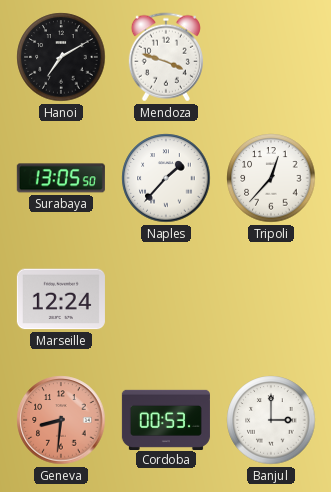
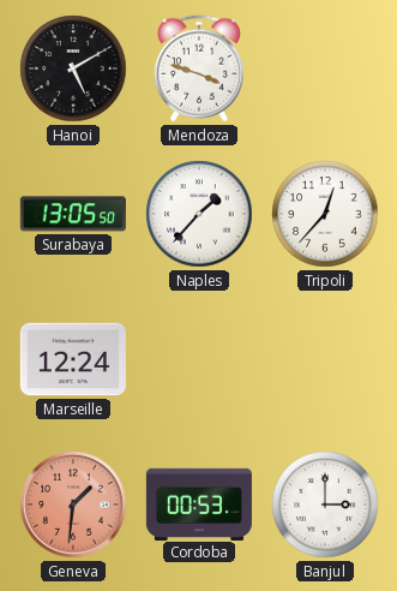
Hanoi: 7:10 -> 5:10 (73, 68)
Geneva: 8:31 -> 1:31 (73, 505)
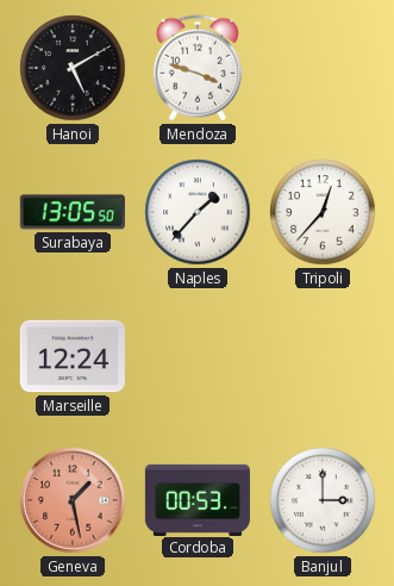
Geneva: 1:31 -> 1:28 (73, 500)
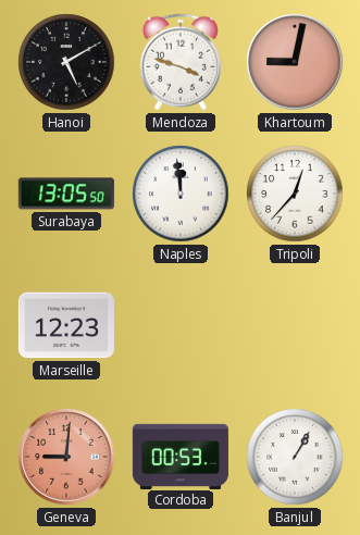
Khartoum: none -> 9:02 (295, 62)
Naples: 1:37 -> 11:59 (181, 194)
Marseille: 12:24 -> 12:23 (66, 325)
Geneva: 1:28 -> 9:01 (66, 457)
Banjul: 3:00 -> 1:05 (295, 457)
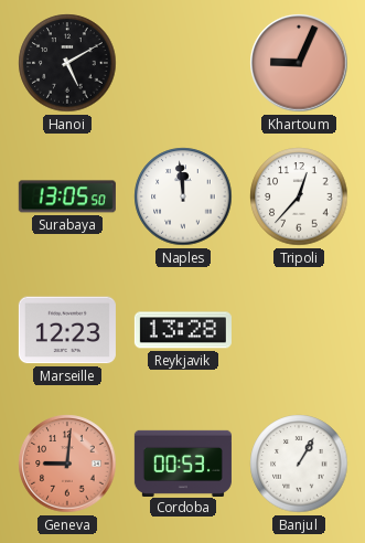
Mendoza: 3:48 -> none (181, 62)
Khartoum: 9:02 -> 9:04 (299, 63)
Reykjavik: none -> 13:28 (183, 330)
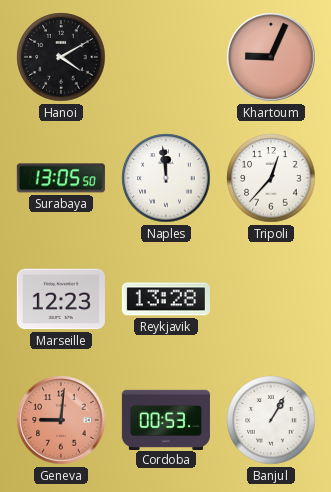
Hanoi: 5:10 -> 4:10 (61, 57)
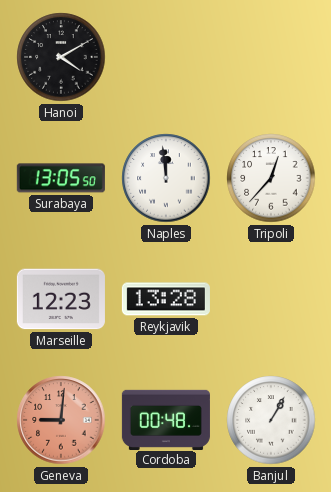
Khartoum: 9:04 -> none (271, 57)
Cordoba: 00:53 -> 00:48 (166, 419)
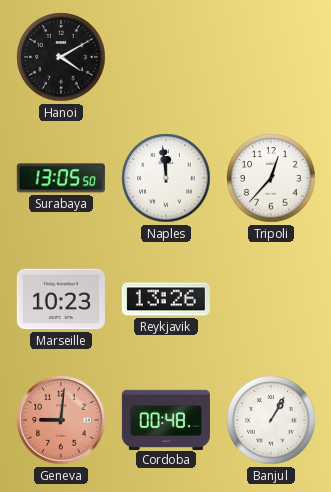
Marseille: 12:23 -> 10:23 (61, 299)
Reykjavik: 13:28 -> 13:26 (166, 299)
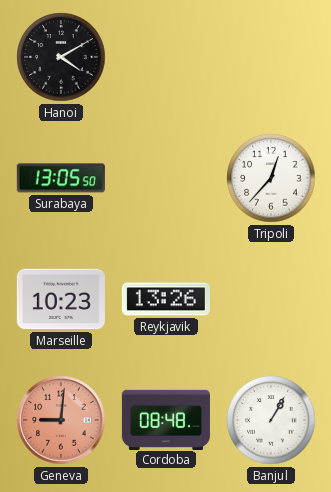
Naples: 11:59 -> none (166, 178)
Cordoba: 00:48 -> 08:48 (166, 419)
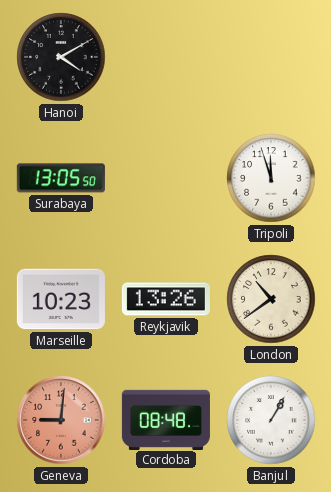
Tripoli: 12:37 -> 11:57 (271, 178)
London: none -> 10:39 (271, 299)
